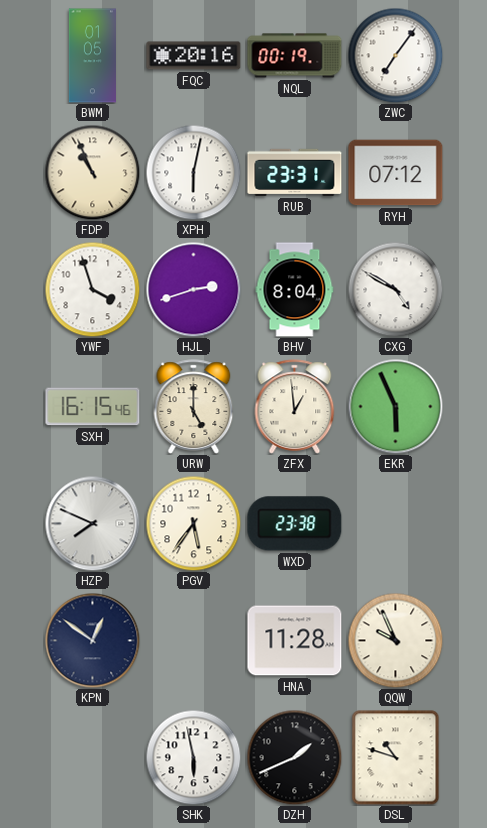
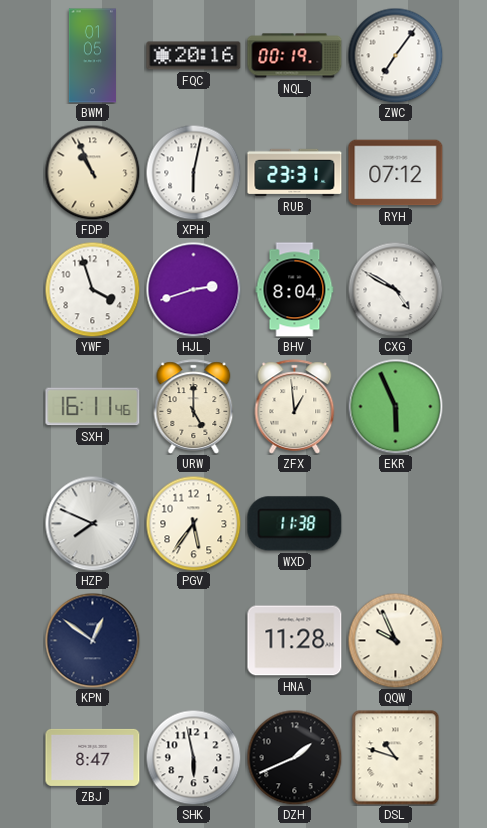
SXH: 16:15 -> 16:11 (93, 407)
WXD: 23:38 -> 11:38 (295, 524)
ZBJ: none -> 8:47 (93, 757)
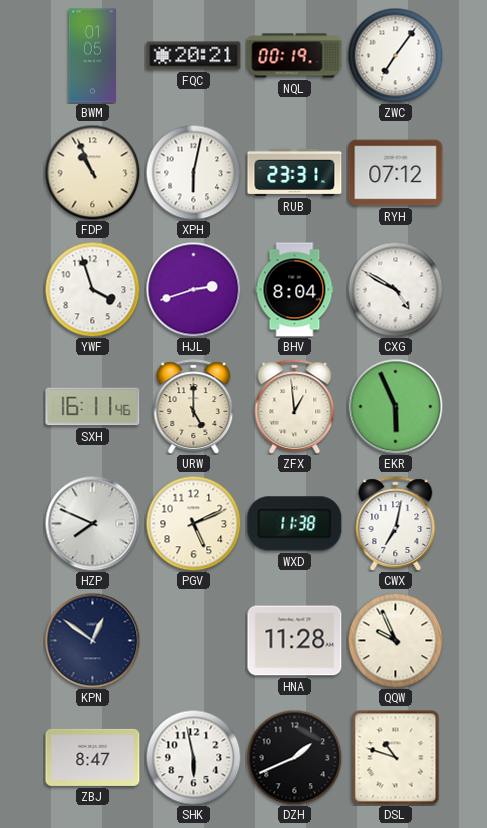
FQC: 20:16 -> 20:21 (194, 56)
PGV: 5:36 -> 5:11 (193, 523)
CWX: none -> 7:02 (396, 524)
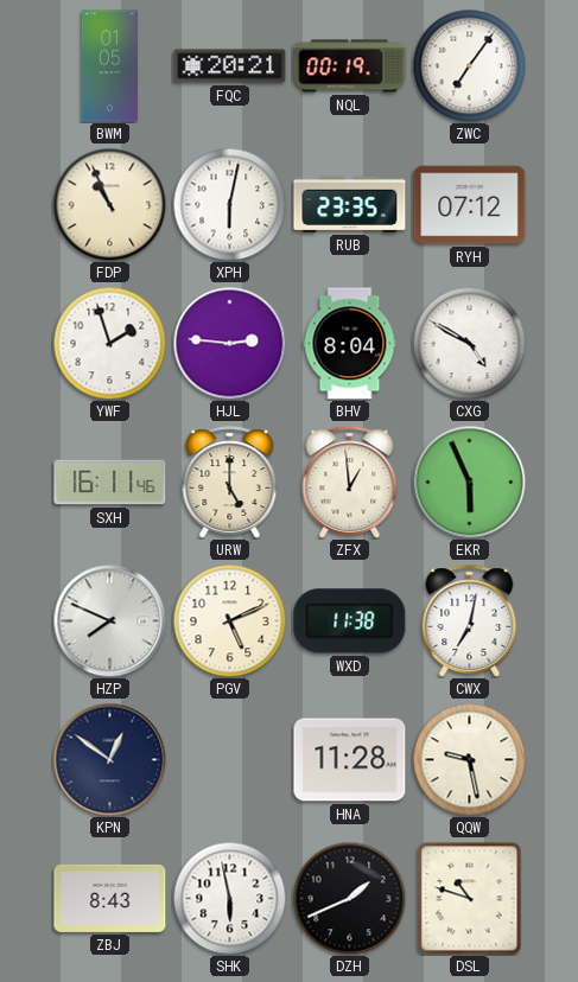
RUB: 23:31 -> 23:35 (350, 204)
YWF: 3:57 -> 1:57 (109, 343)
HJL: 2:42 -> 2:46 (229, 343)
QQW: 9:56 -> 9:28 (469, 759)
ZBJ: 8:47 -> 8:43 (110, 898)
